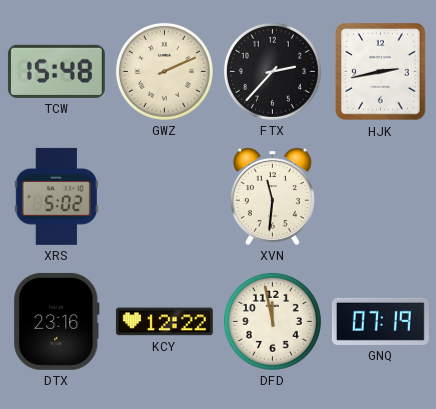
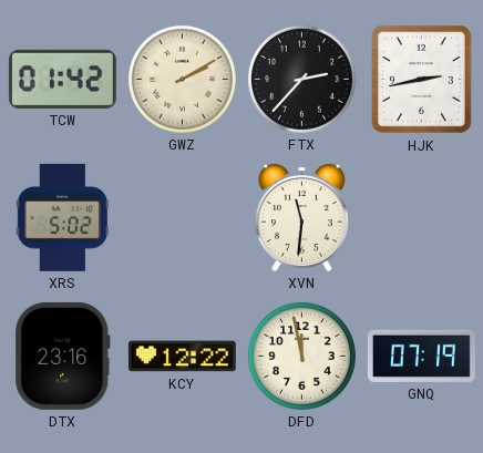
TCW: 15:48 -> 01:42 (62, 79)
GWZ: 2:11 -> 2:10 (182, 79)
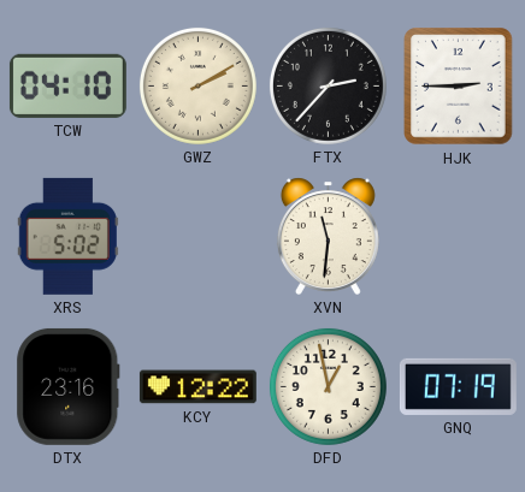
TCW: 01:42 -> 04:10 (67, 85)
HJK: 2:43 -> 2:45 (459, 87)
DFD: 11:58 -> 12:58 (328, 386)
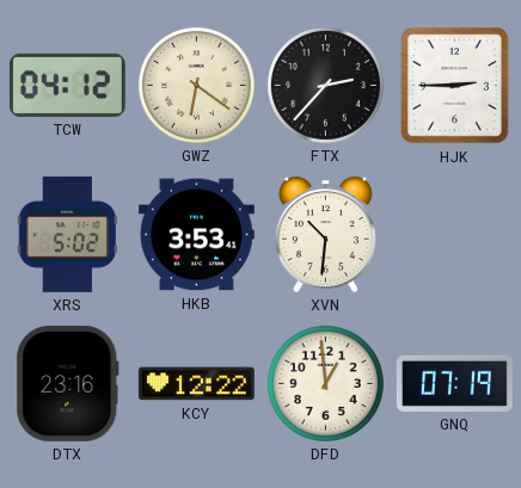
TCW: 04:10 -> 04:12 (67, 85)
GWZ: 2:10 -> 6:21 (196, 85)
HKB: none -> 3:53 (196, 235)
XVN: 11:31 -> 10:31 (325, 234)
DFD: 12:58 -> 12:59 (325, 383)
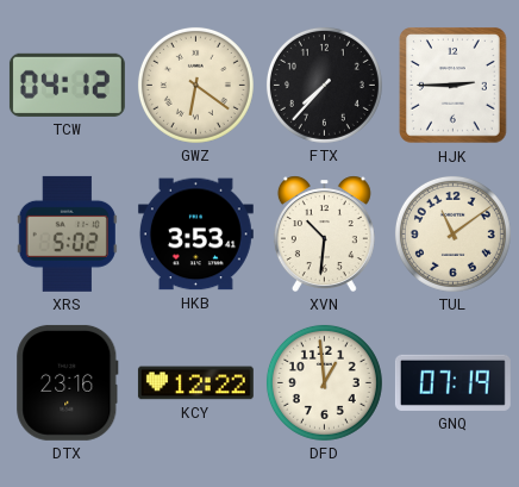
FTX: 2:37 -> 7:37 (324, 85)
TUL: none -> 11:09 (452, 233)
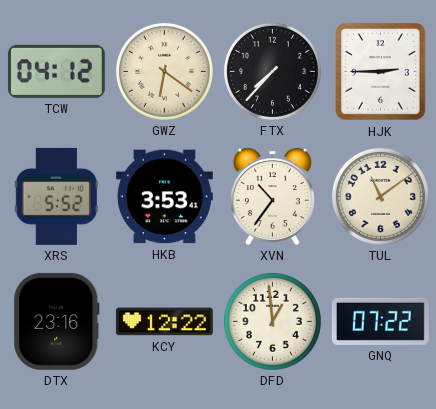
XRS: 5:02 -> 5:52 (56, 196)
XVN: 10:31 -> 10:36 (272, 196)
GNQ: 07:19 -> 07:22 (380, 321)
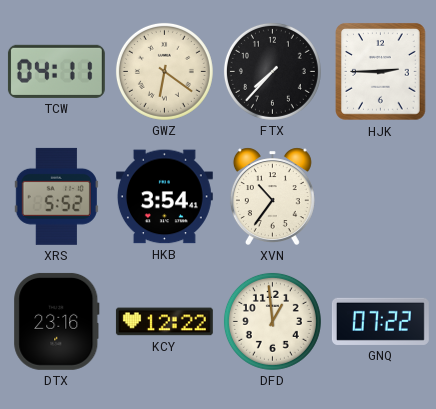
TCW: 04:12 -> 04:11 (56, 71)
HKB: 3:53 -> 3:54 (164, 197)
TUL: 11:09 -> none (380, 196)
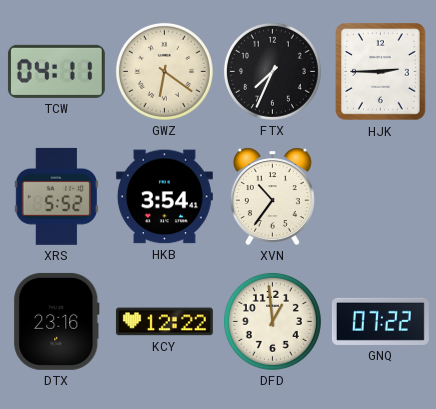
FTX: 7:37 -> 7:34 (272, 71)
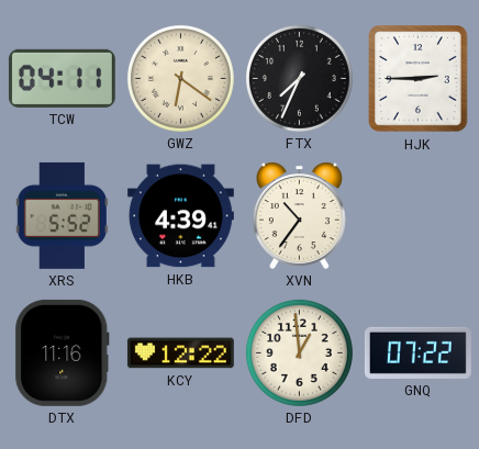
HKB: 3:54 -> 4:39 (180, 216)
DTX: 23:16 -> 11:16 (63, 352)
